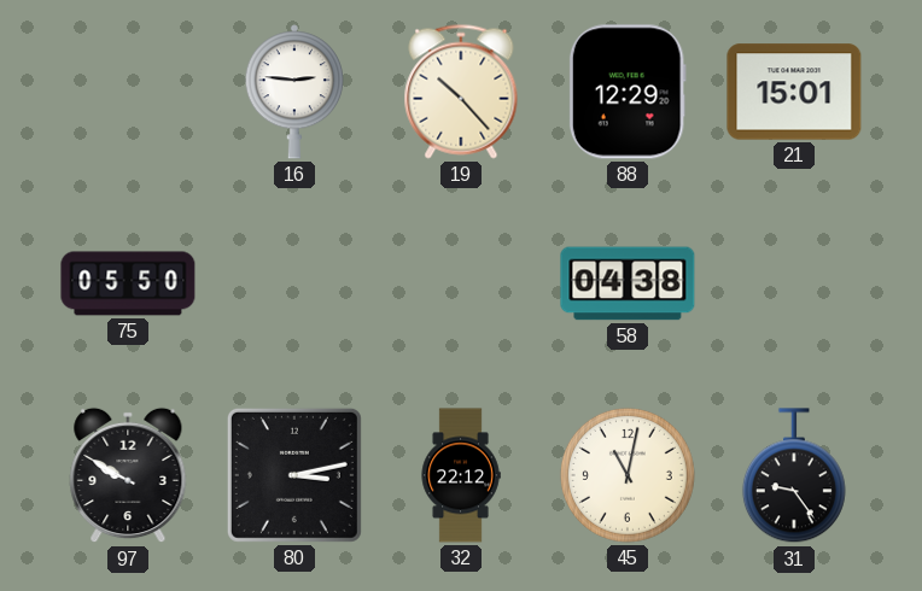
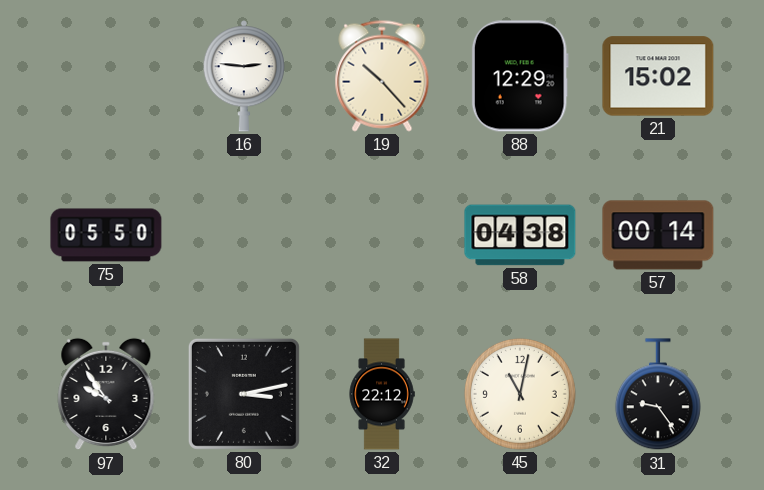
21: 15:01 -> 15:02 (658, 76)
57: none -> 00:14 (658, 235)
97: 9:50 -> 9:54 (106, 394)
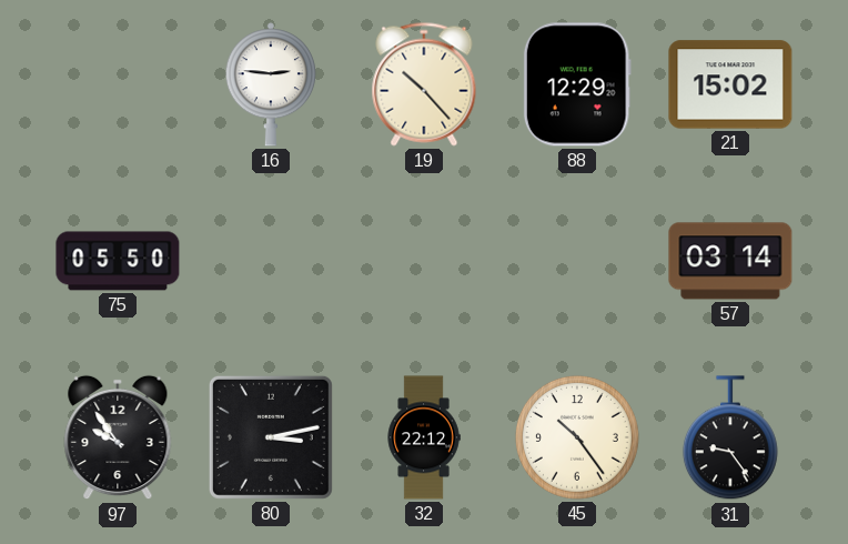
58: 04:38 -> none (520, 235)
57: 00:14 -> 03:14 (730, 261)
45: 11:02 -> 10:24 (577, 437)
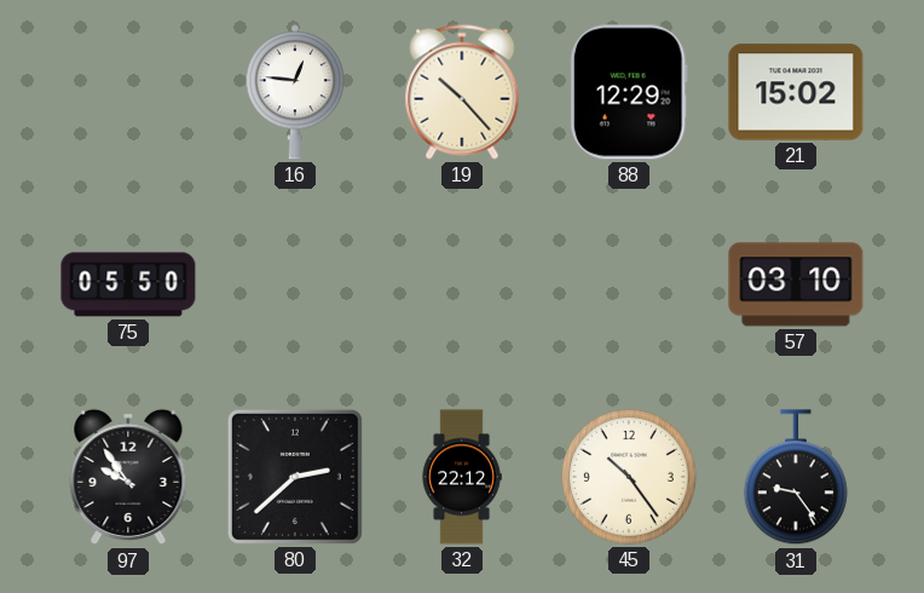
16: 2:46 -> 12:46 (294, 92)
57: 03:14 -> 03:10 (796, 284)
80: 3:13 -> 2:38 (295, 477)
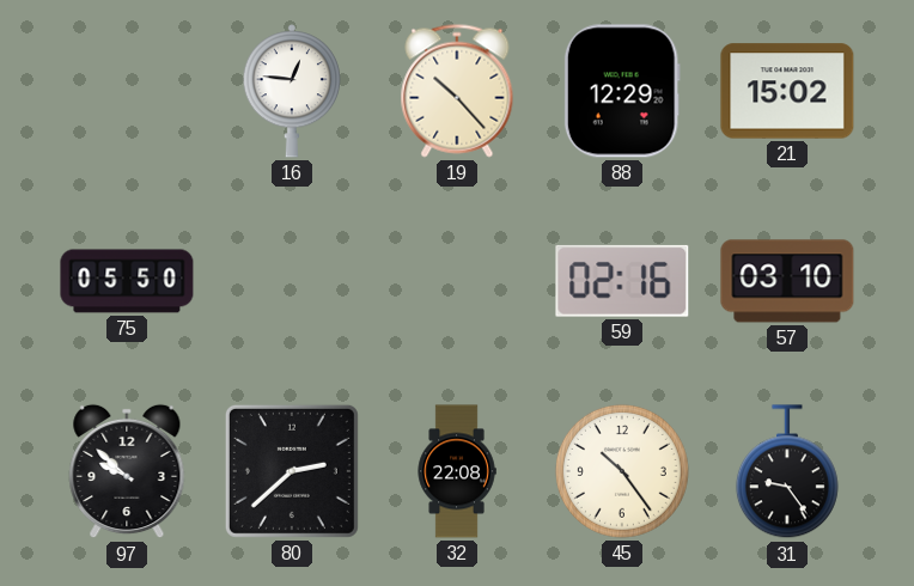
59: none -> 02:16 (622, 281)
97: 9:54 -> 9:52 (127, 471)
32: 22:12 -> 22:08 (457, 471)
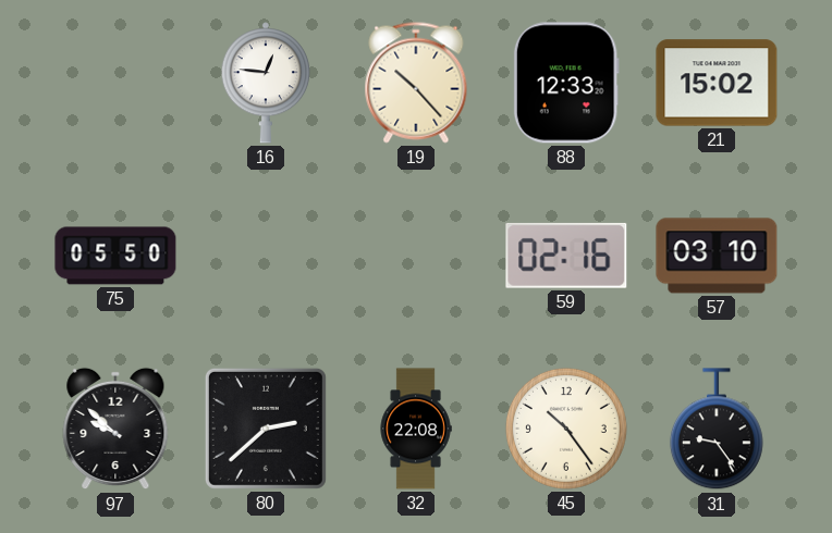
88: 12:29 -> 12:33 (566, 83)
